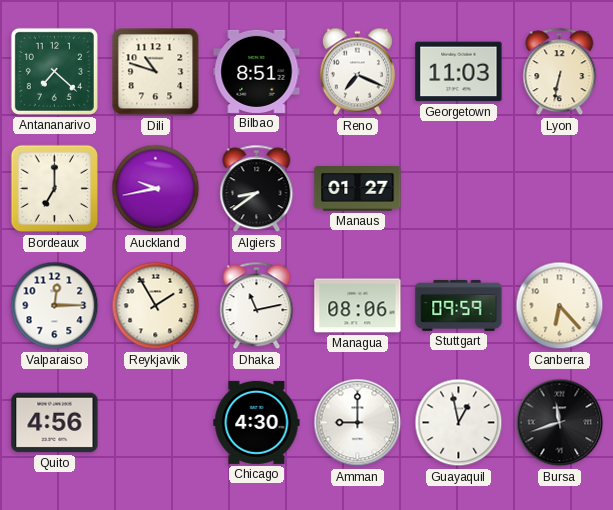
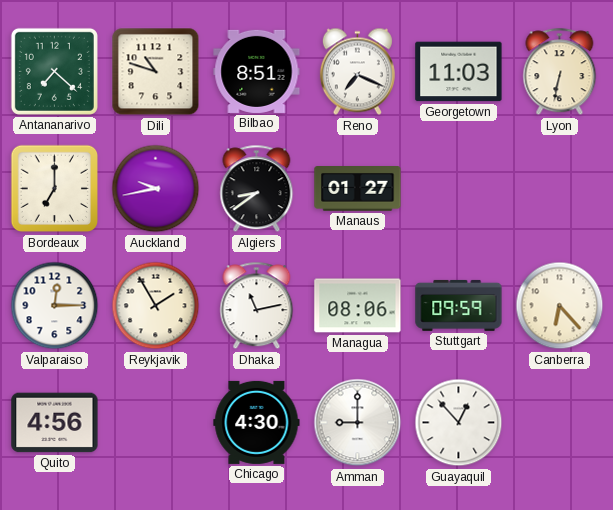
Guayaquil: 12:58 -> 12:53 (459, 423)
Bursa: 11:42 -> none (560, 423)
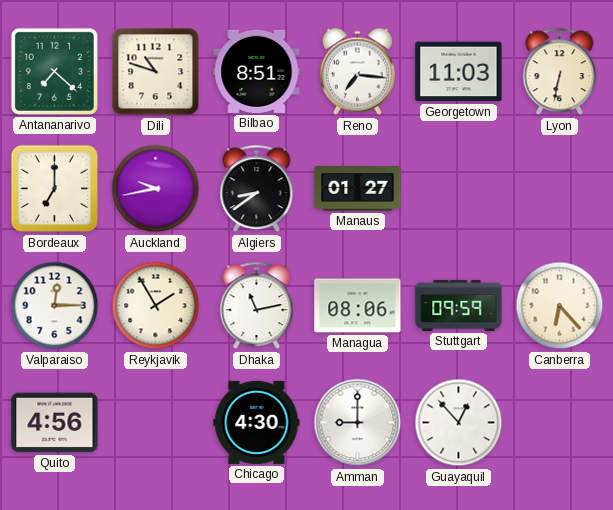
Reno: 7:19 -> 7:16 (357, 72)
